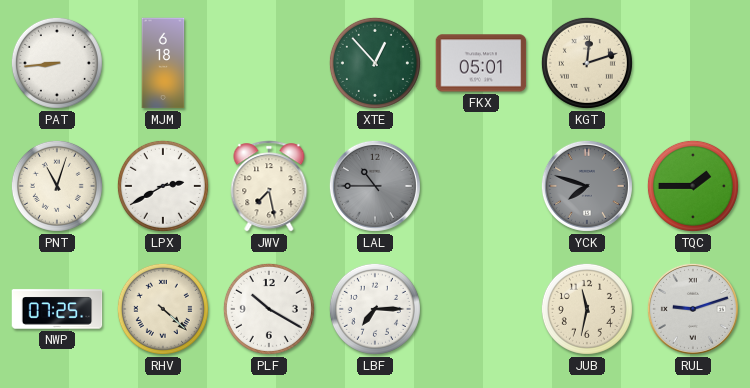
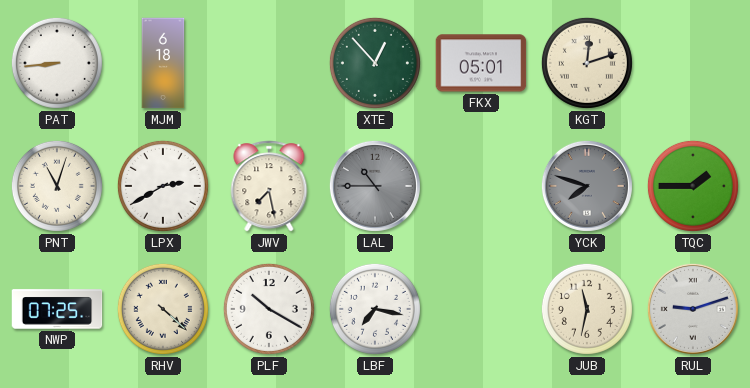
LBF: 7:15 -> 7:17 (375, 309)
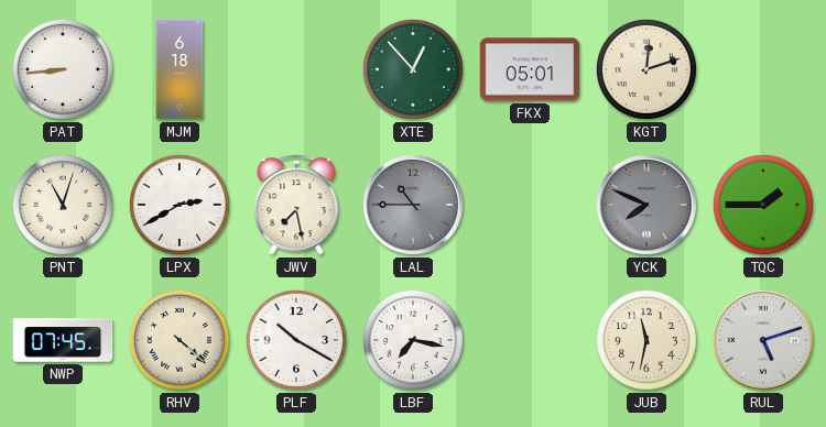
YCK: 7:48 -> 7:49 (646, 205)
NWP: 07:25 -> 07:45 (63, 340)
RUL: 9:12 -> 5:12 (763, 340)
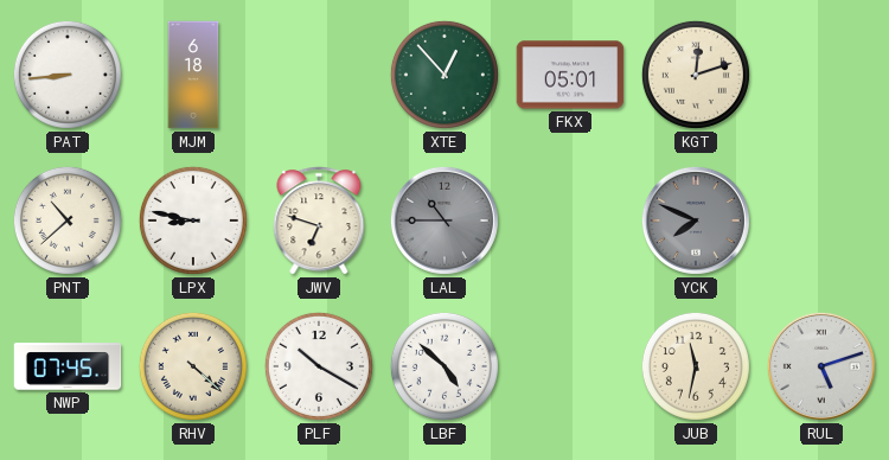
PNT: 11:03 -> 10:38 (68, 221)
LPX: 2:40 -> 8:47 (193, 221)
JWV: 7:28 -> 6:48 (319, 221)
TQC: 1:45 -> none (763, 205)
LBF: 7:17 -> 4:52 (444, 366)
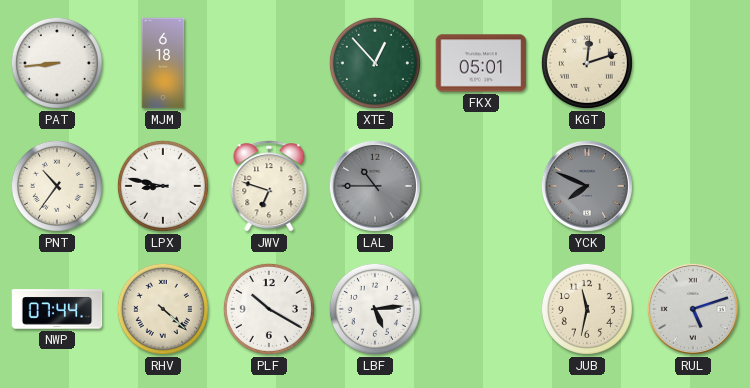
PNT: 10:38 -> 10:36 (57, 186)
NWP: 07:45 -> 07:44 (57, 309)
LBF: 4:52 -> 5:14 (375, 309)
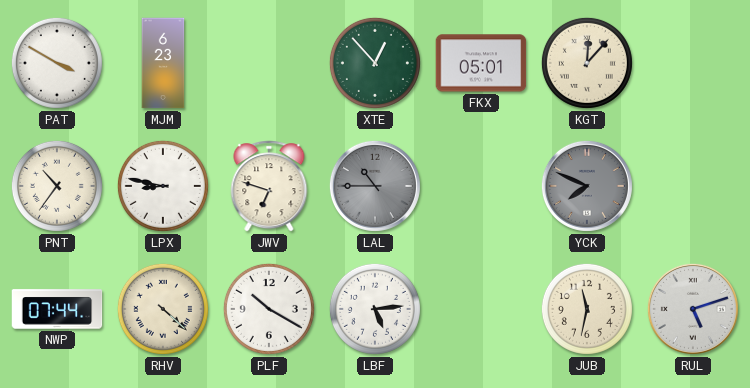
PAT: 8:44 -> 3:50 (57, 63)
MJM: 6:18 -> 6:23 (163, 63)
KGT: 12:12 -> 12:07 (587, 63)
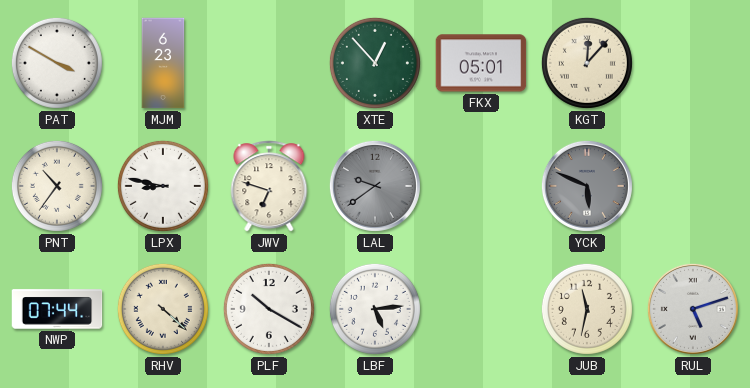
LAL: 10:45 -> 9:39 (375, 186)
YCK: 7:49 -> 5:49 (587, 186)
